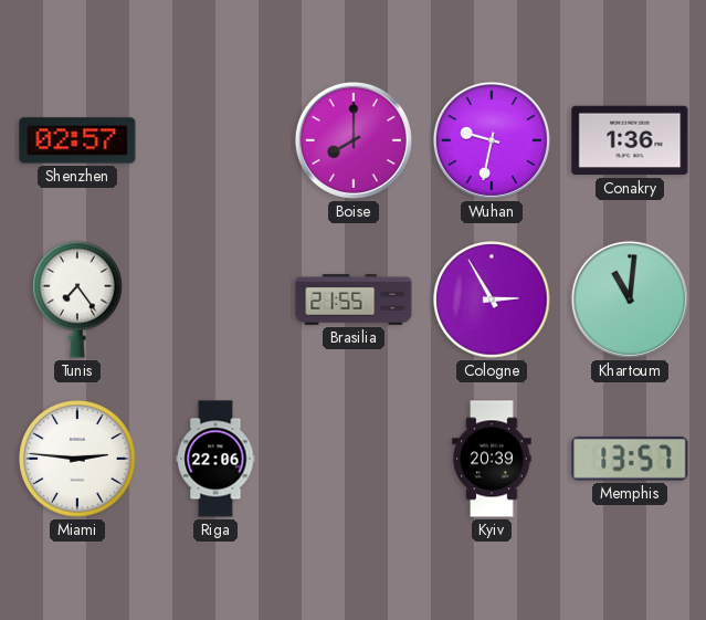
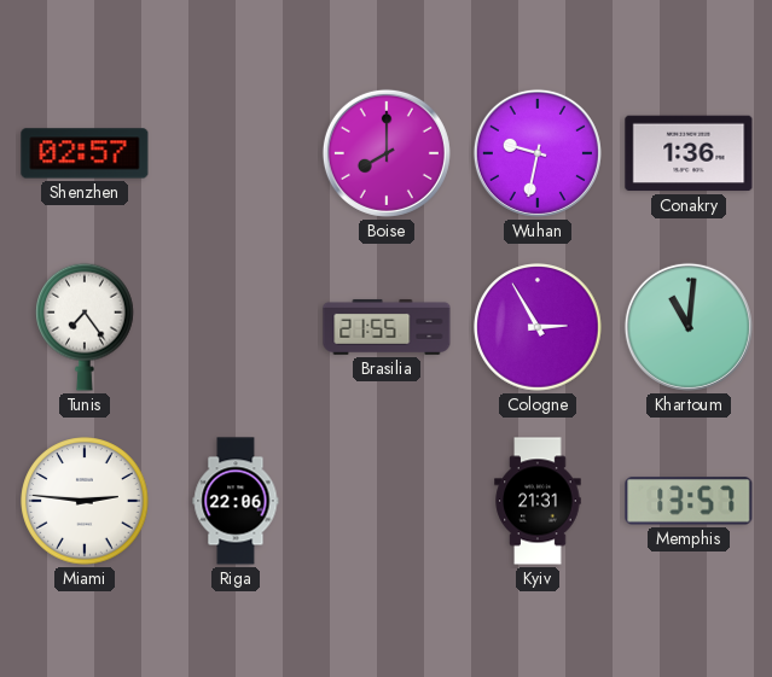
Kyiv: 20:39 -> 21:31 (538, 501)
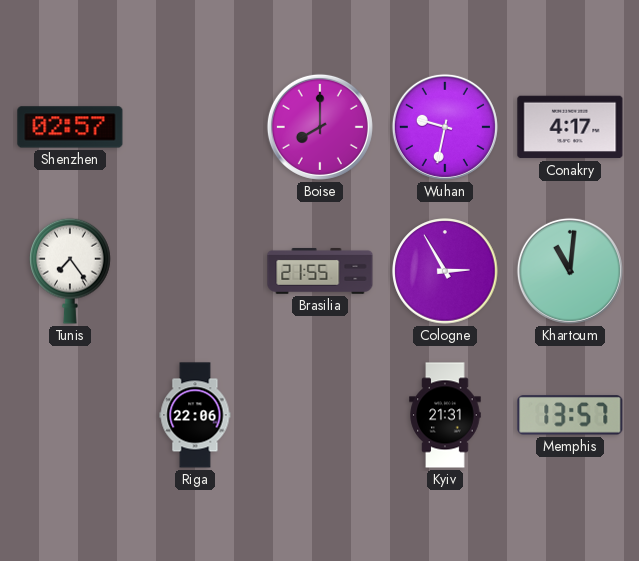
Conakry: 1:36 -> 4:17 (570, 127)
Miami: 2:46 -> none (85, 501)
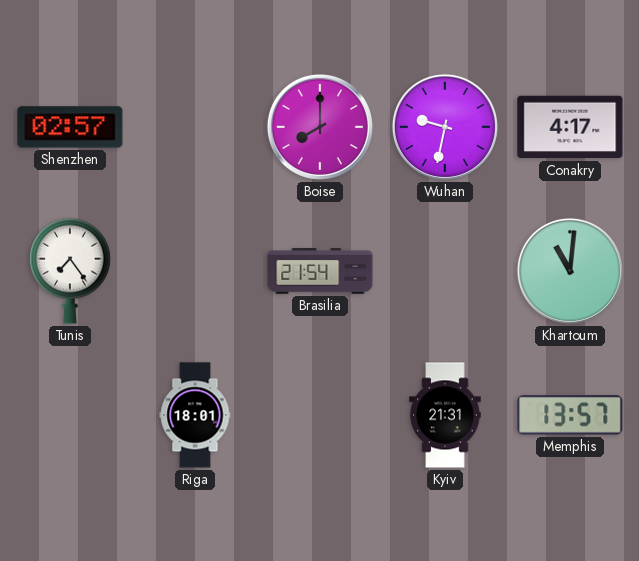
Brasilia: 21:55 -> 21:54 (320, 271)
Cologne: 2:55 -> none (445, 271)
Riga: 22:06 -> 18:01 (195, 415)
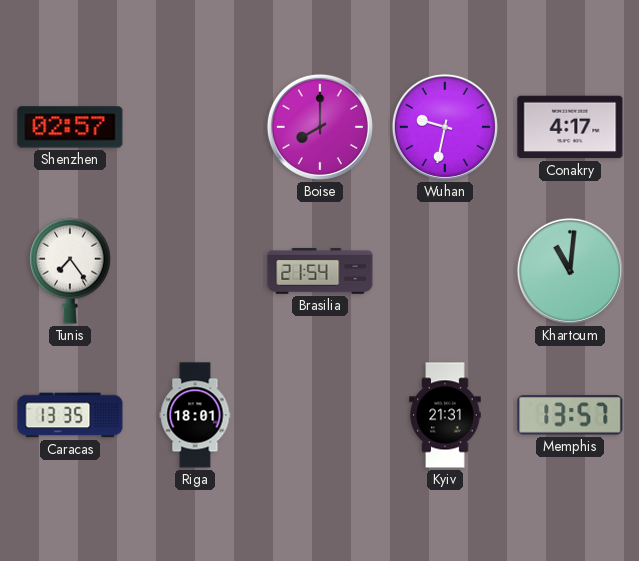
Caracas: none -> 13:35 (70, 415)
